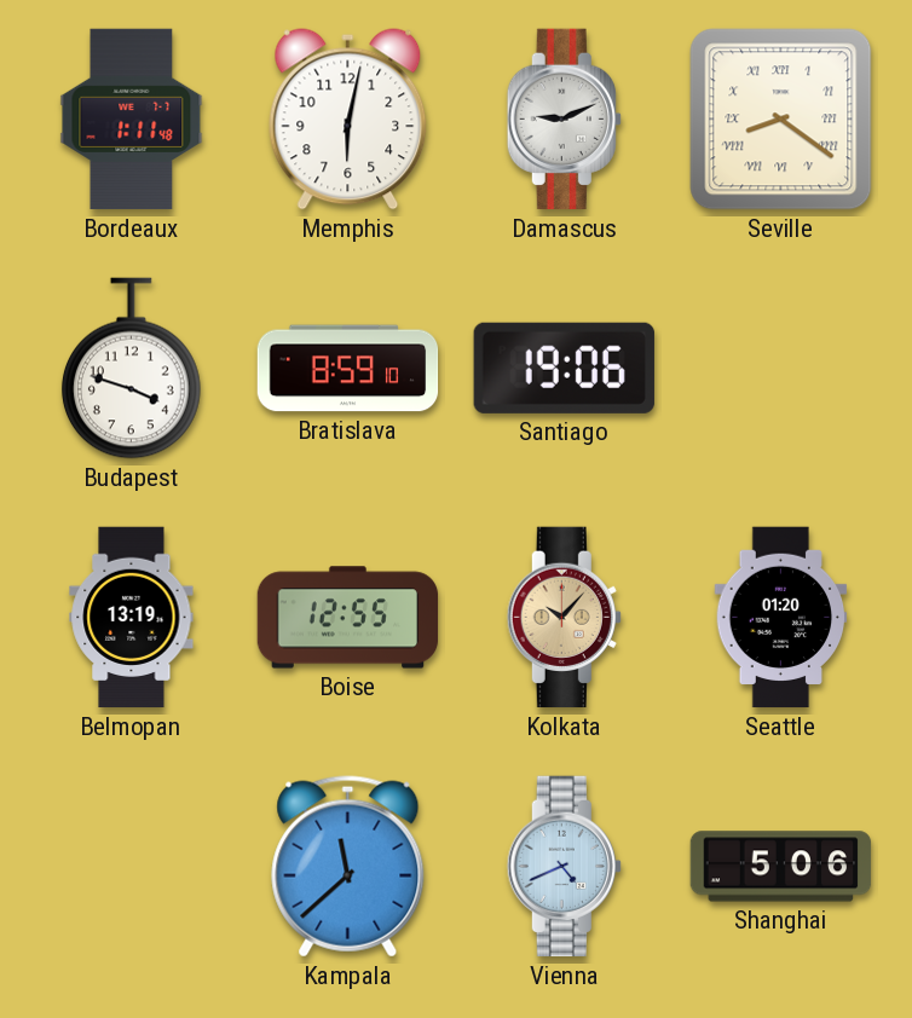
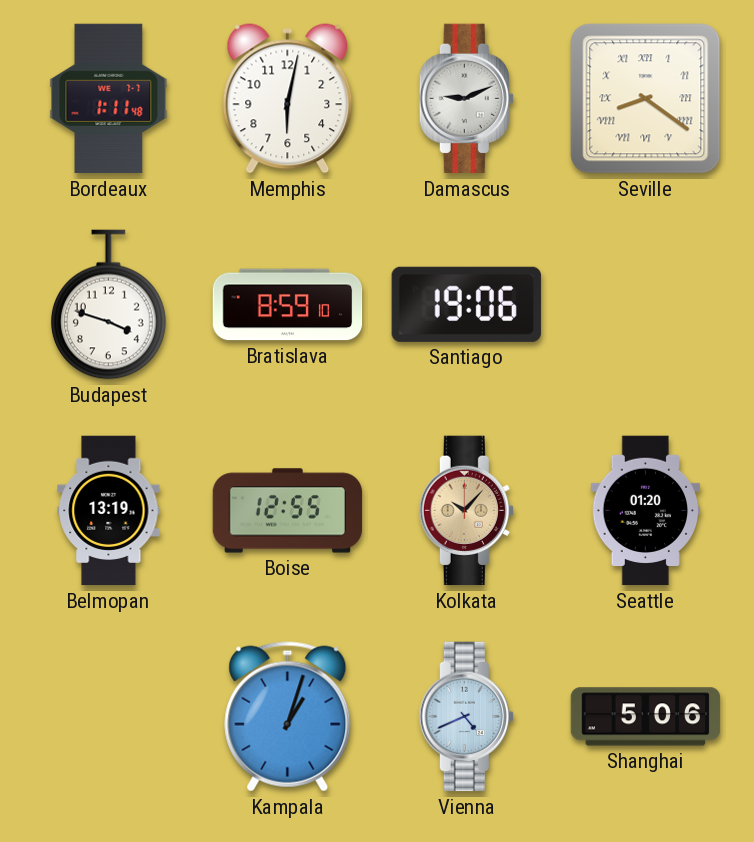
Kampala: 11:38 -> 1:03 (288, 717)
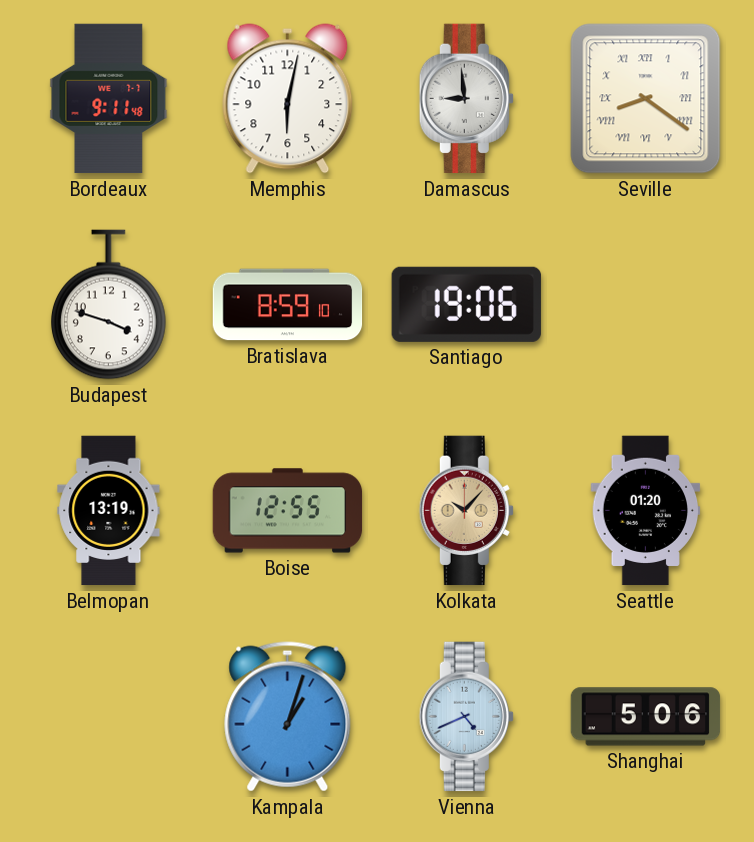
Bordeaux: 1:11 -> 9:11 (109, 99)
Damascus: 9:11 -> 8:59 (466, 99)
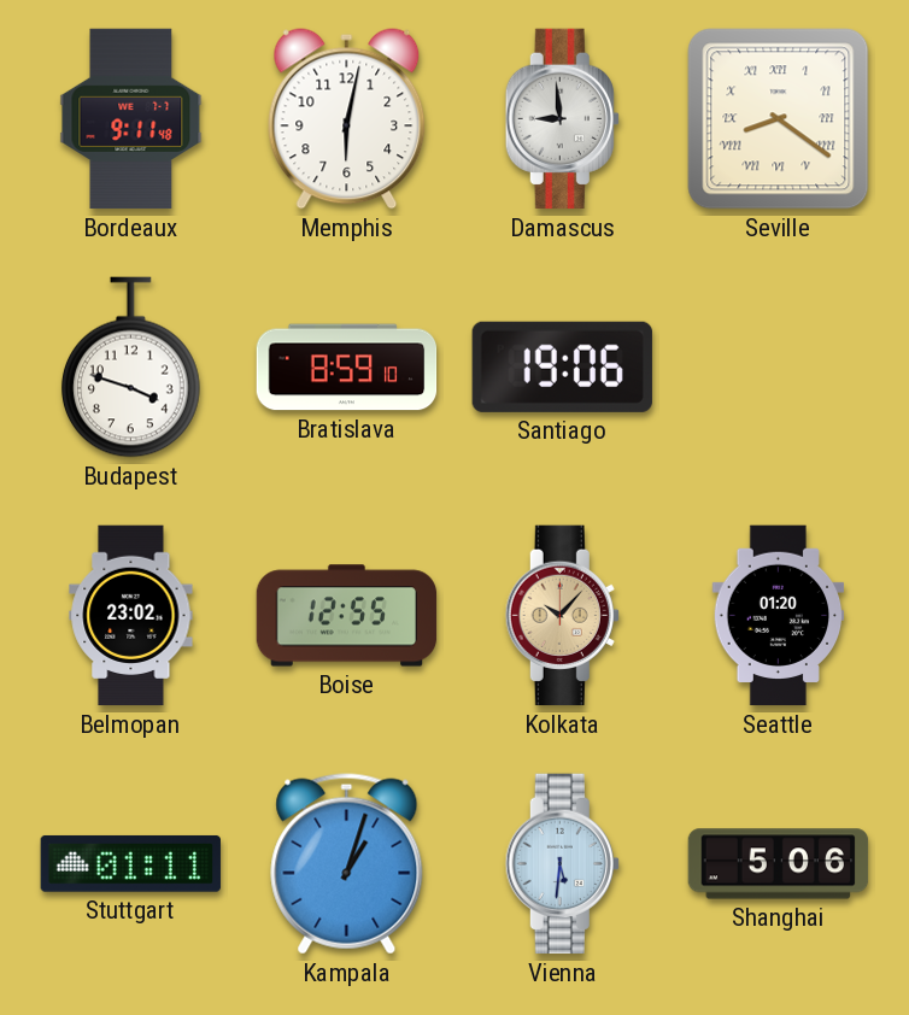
Belmopan: 13:19 -> 23:02 (131, 616)
Stuttgart: none -> 01:11 (130, 863)
Vienna: 4:41 -> 5:31 (562, 864)
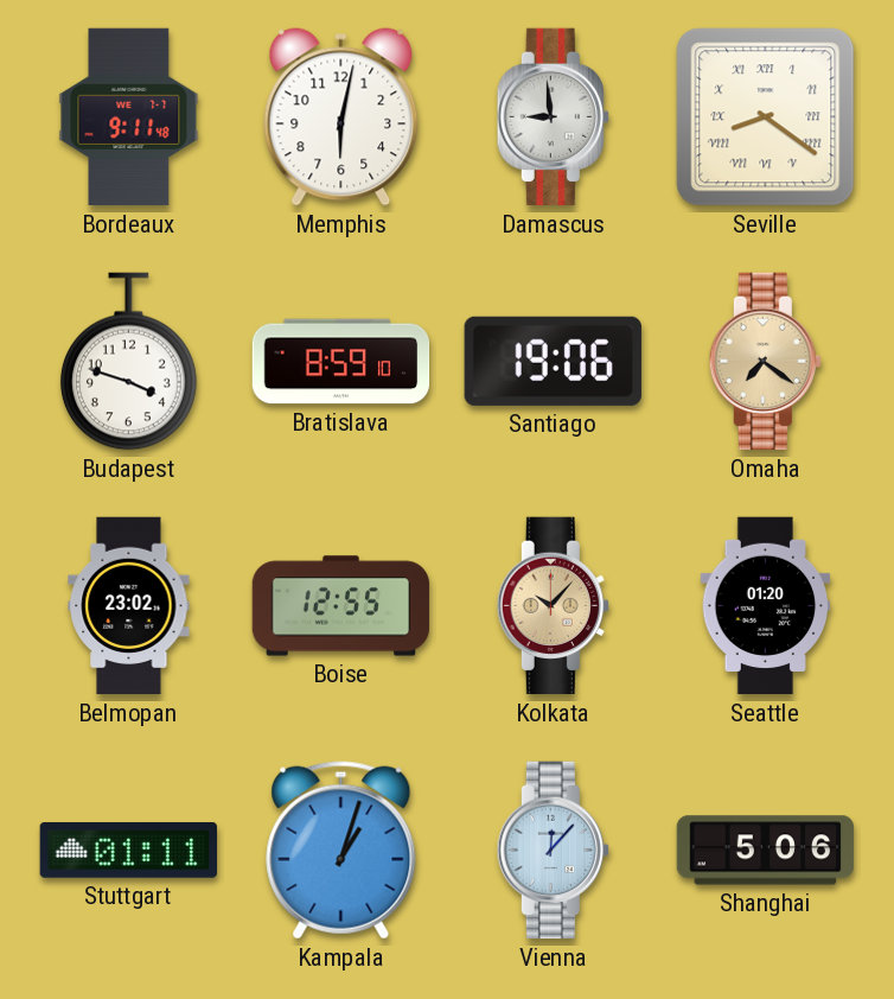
Omaha: none -> 7:21 (765, 362)
Vienna: 5:31 -> 12:07 (553, 851)
